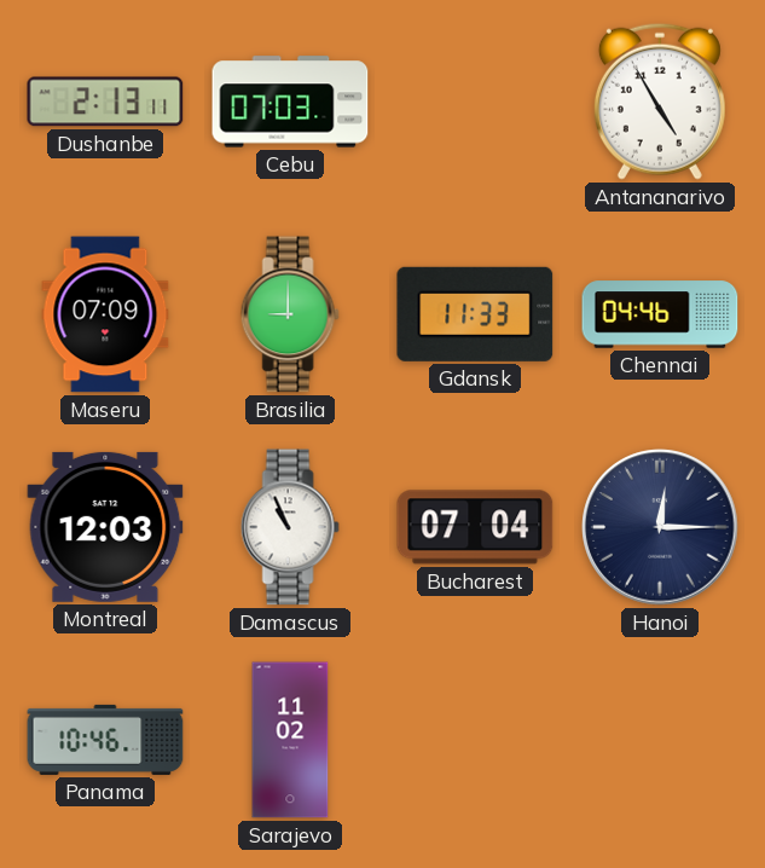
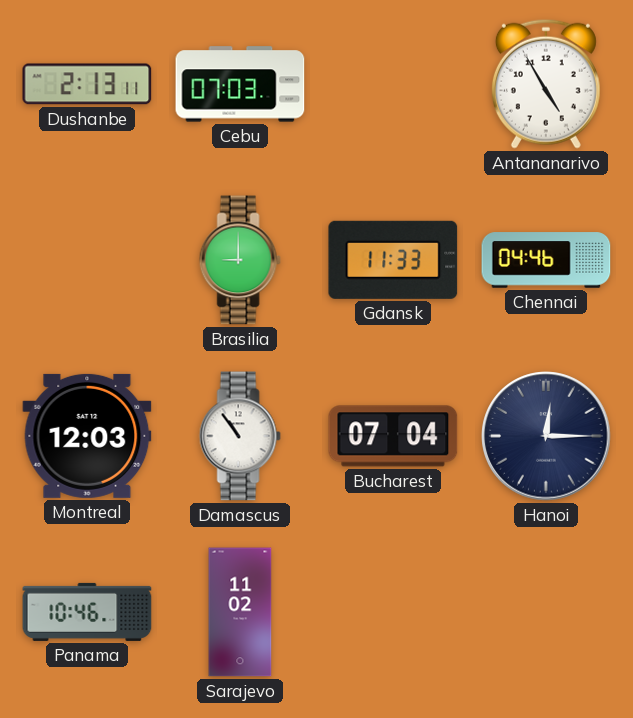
Maseru: 07:09 -> none (105, 314)
Damascus: 10:56 -> 10:54 (240, 436)
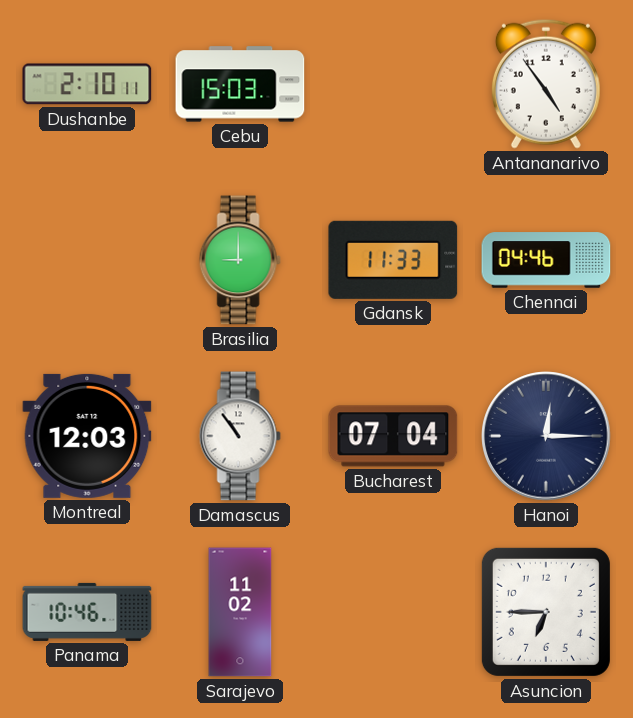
Dushanbe: 2:13 -> 2:10 (87, 84)
Cebu: 07:03 -> 15:03 (240, 84)
Antananarivo: 4:55 -> 4:54 (546, 84)
Asuncion: none -> 6:45 (546, 612)
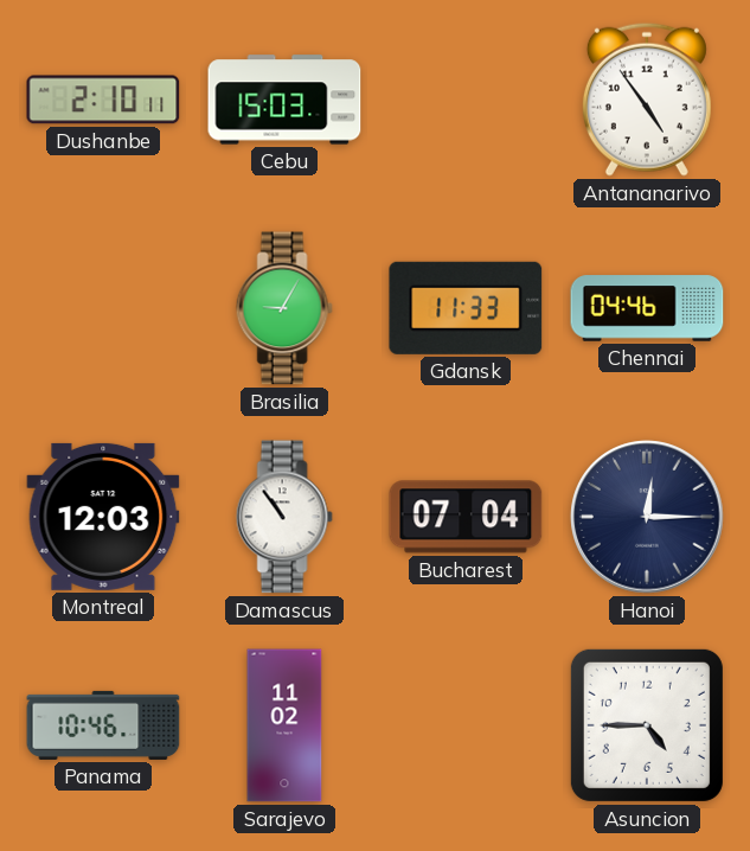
Brasilia: 9:00 -> 9:05 (284, 308)
Asuncion: 6:45 -> 4:45 (647, 725)
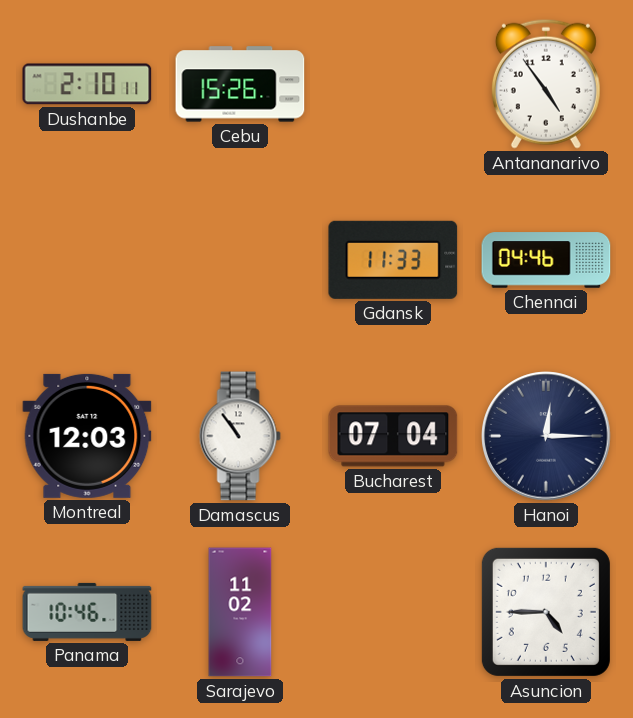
Cebu: 15:03 -> 15:26 (240, 84)
Brasilia: 9:05 -> none (284, 308)
